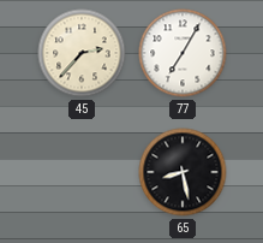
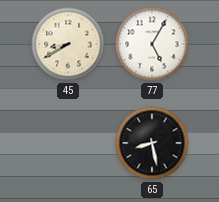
45: 2:37 -> 8:40 (68, 44)
77: 7:05 -> 5:05 (152, 44)
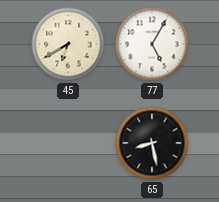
45: 8:40 -> 6:40 (68, 44)
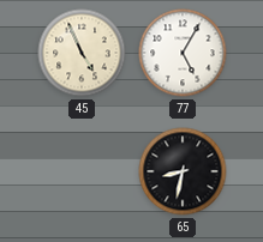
45: 6:40 -> 4:56 (82, 53)
65: 8:28 -> 8:32 (183, 171)
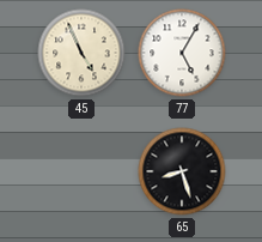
65: 8:32 -> 8:27 (182, 171)
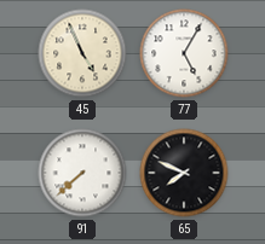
91: none -> 7:38 (82, 173)
65: 8:27 -> 7:49 (184, 173)
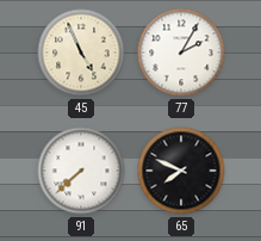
77: 5:05 -> 2:05 (181, 52)
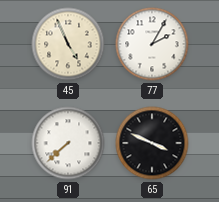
65: 7:49 -> 3:49 (152, 143)
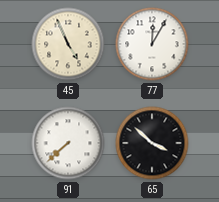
77: 2:05 -> 12:05 (152, 44)
65: 3:49 -> 3:52 (152, 143)
